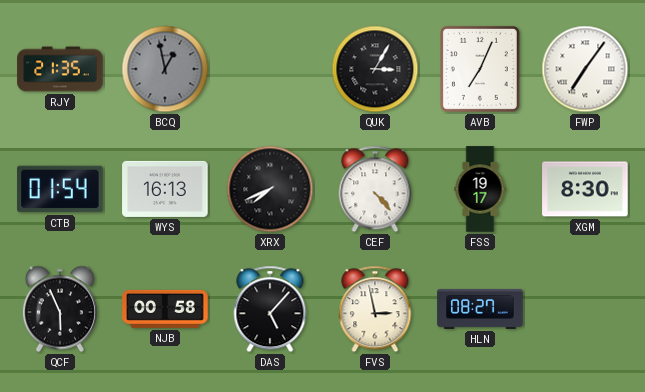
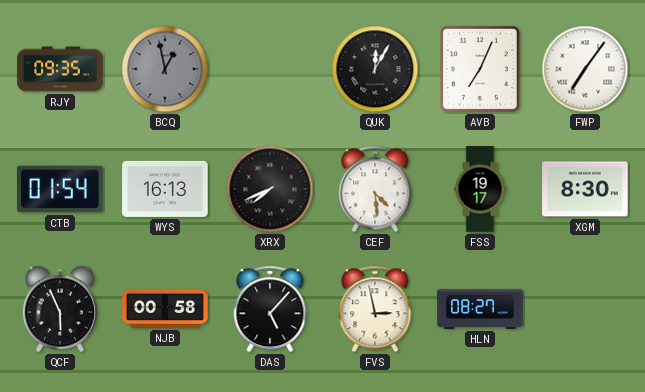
RJY: 21:35 -> 09:35 (60, 69)
QUK: 3:05 -> 12:05 (375, 69)
CEF: 4:23 -> 4:29 (375, 189)
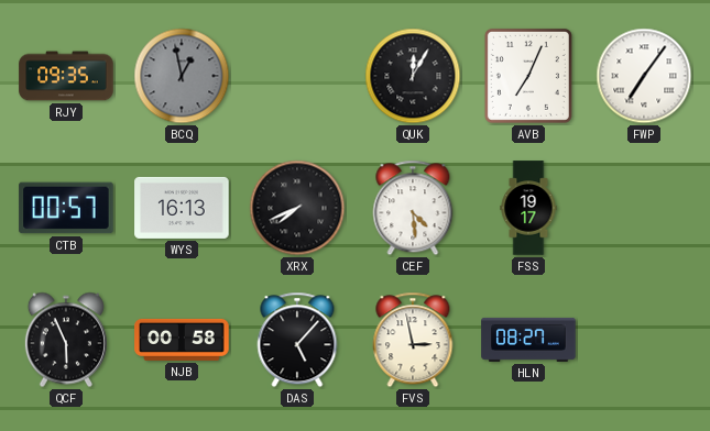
CTB: 01:54 -> 00:57 (66, 208)
XGM: 8:30 -> none (585, 189)
